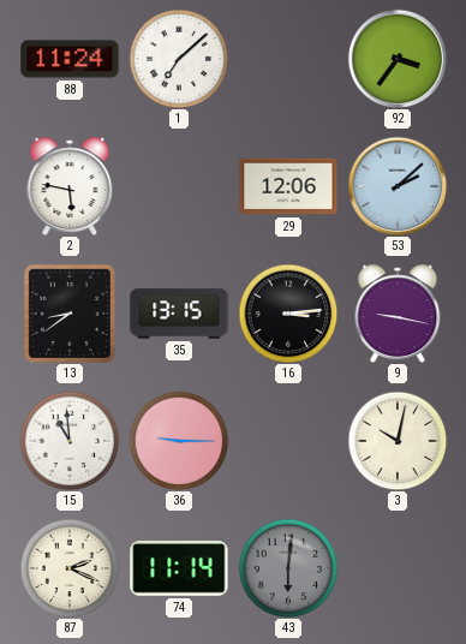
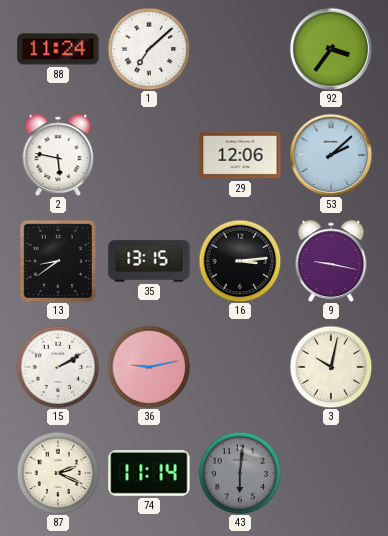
15: 10:59 -> 2:10 (58, 367)
36: 9:15 -> 9:13 (149, 367)
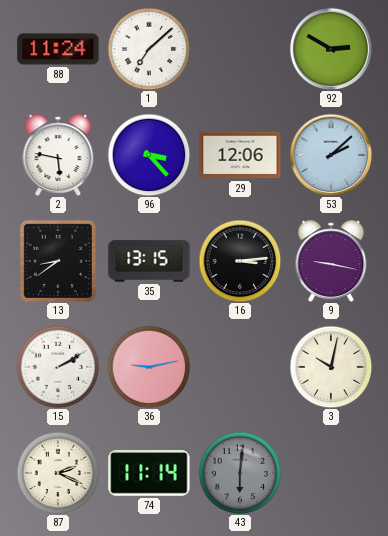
92: 3:36 -> 2:50 (331, 49)
96: none -> 3:23 (149, 155)
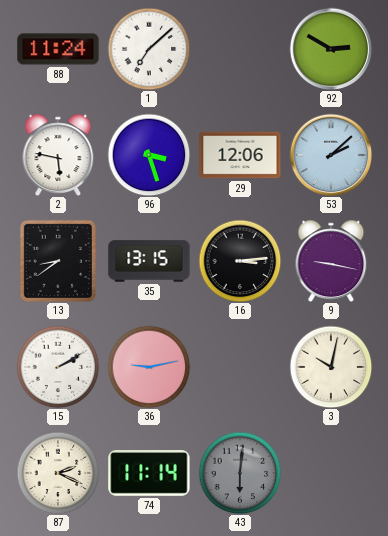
96: 3:23 -> 3:27 (149, 155)
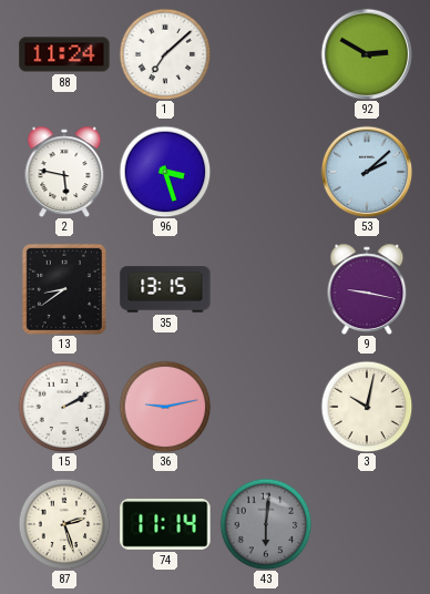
29: 12:06 -> none (240, 155)
16: 3:14 -> none (240, 261)
87: 2:19 -> 2:27 (64, 524)
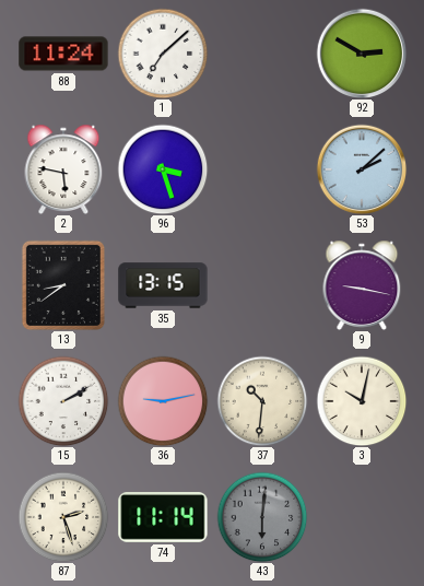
37: none -> 10:31 (262, 401)
